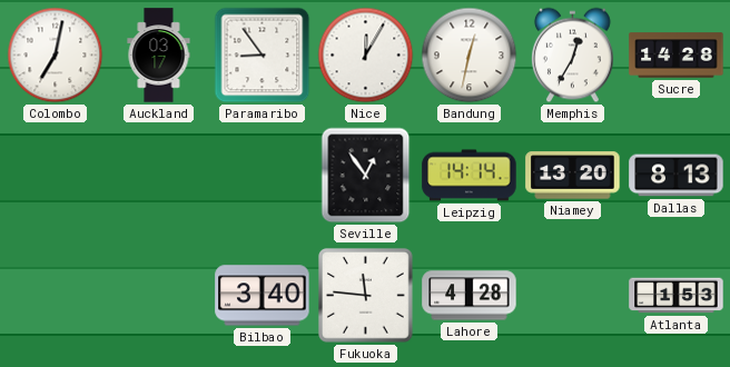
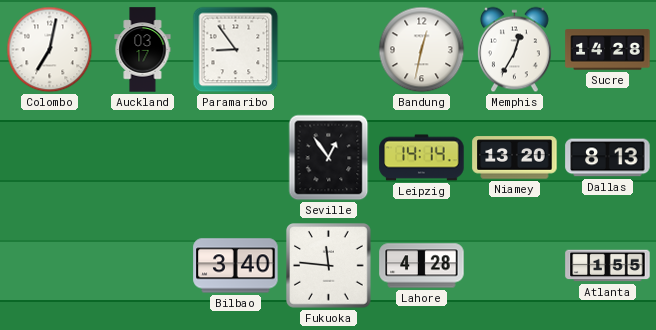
Nice: 12:05 -> none (366, 56)
Atlanta: 1:53 -> 1:55 (608, 266)
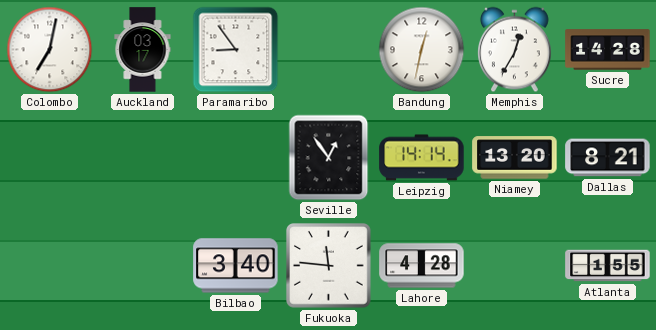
Dallas: 8:13 -> 8:21 (608, 158)
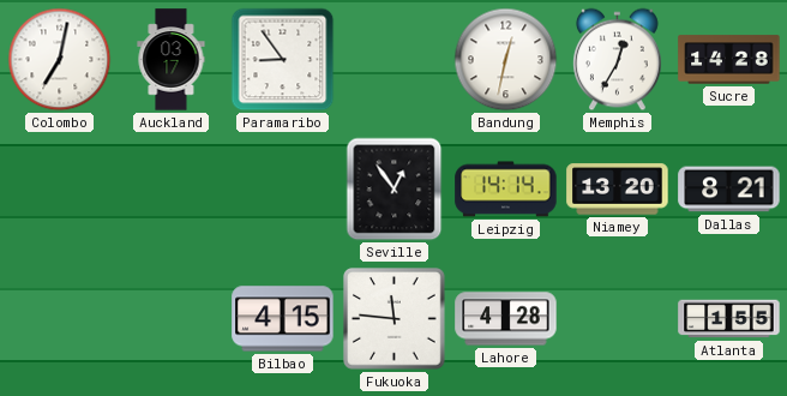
Bilbao: 3:40 -> 4:15 (283, 319)
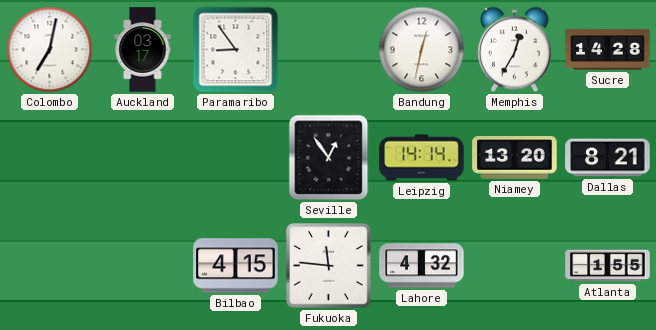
Lahore: 4:28 -> 4:32 (422, 266)
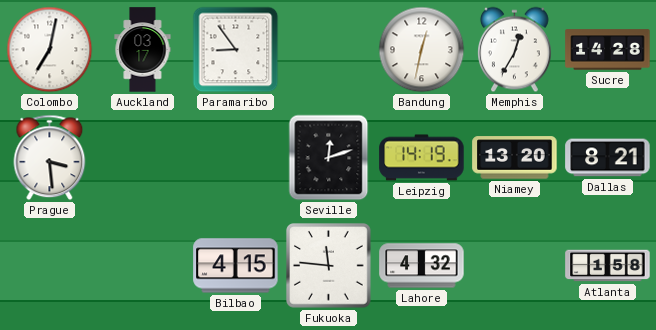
Prague: none -> 3:29 (50, 158)
Seville: 12:54 -> 12:12 (329, 158)
Leipzig: 14:14 -> 14:19 (422, 158)
Atlanta: 1:55 -> 1:58 (608, 266)
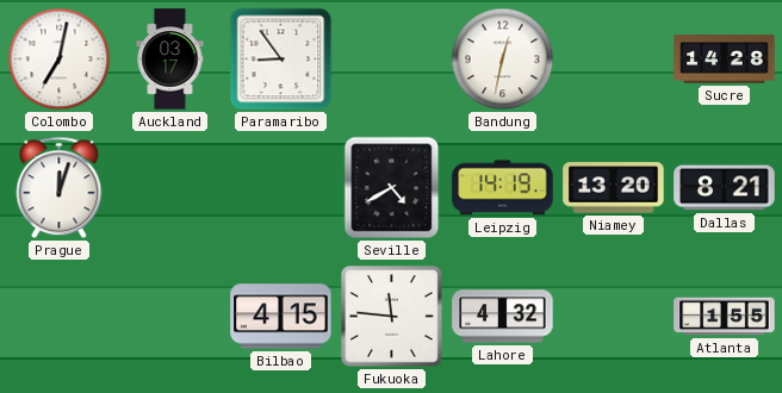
Memphis: 12:35 -> none (515, 50)
Prague: 3:29 -> 12:03 (60, 188)
Seville: 12:12 -> 4:40 (392, 188)
Atlanta: 1:58 -> 1:55 (725, 317)
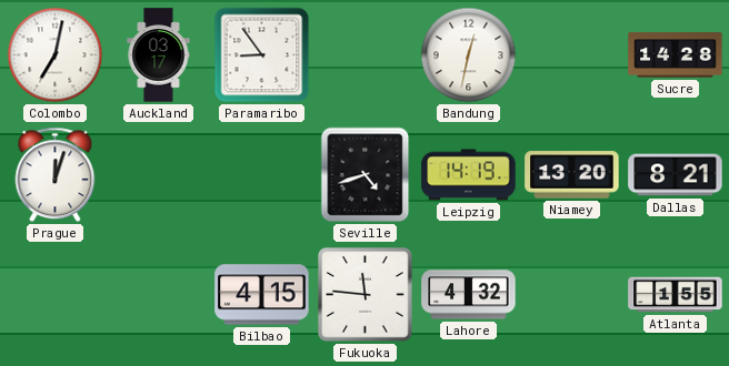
Seville: 4:40 -> 4:42 (366, 175)
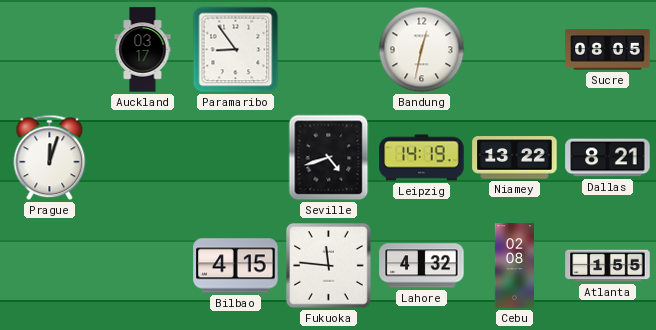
Colombo: 7:02 -> none (56, 55)
Sucre: 14:28 -> 08:05 (608, 50)
Niamey: 13:20 -> 13:22 (515, 158)
Cebu: none -> 02:08 (514, 266)
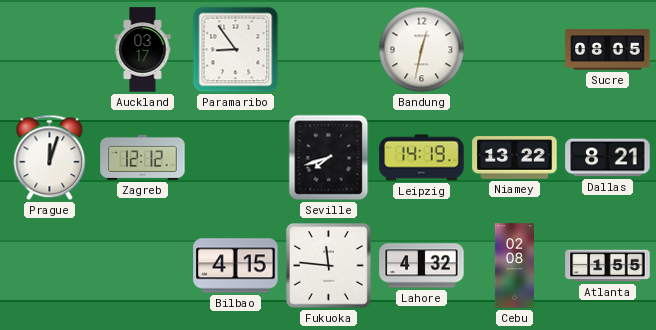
Zagreb: none -> 12:12 (143, 157)
Seville: 4:42 -> 7:42 (329, 158)
